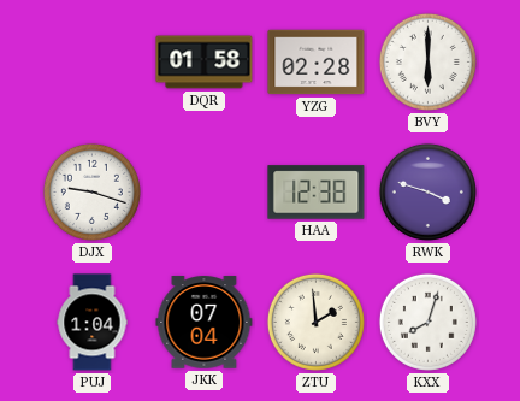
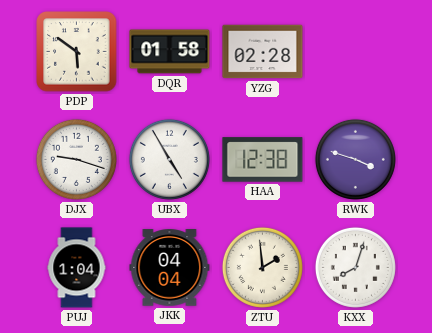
PDP: none -> 5:51 (77, 52)
BVY: 6:00 -> none (427, 61)
UBX: none -> 4:55 (169, 159)
JKK: 07:04 -> 04:04 (170, 268)
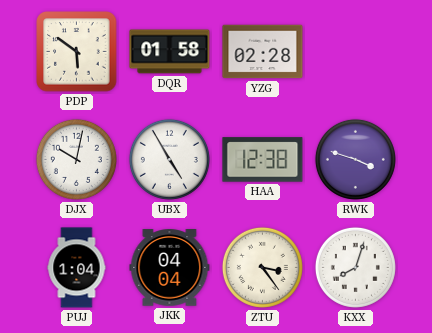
DJX: 9:18 -> 10:02 (76, 159)
ZTU: 1:59 -> 3:24 (262, 267)
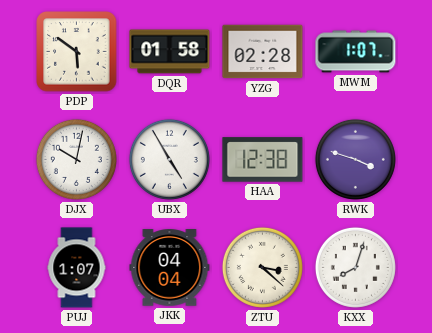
MWM: none -> 1:07 (356, 52)
PUJ: 1:04 -> 1:07 (77, 268)
ZTU: 3:24 -> 3:22 (262, 267)
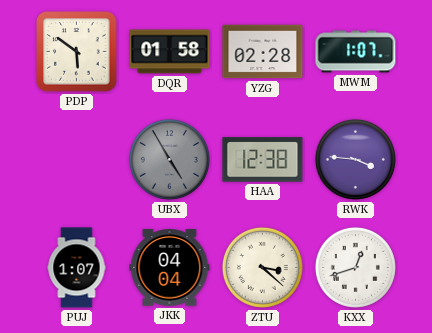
DJX: 10:02 -> none (76, 159)
UBX dial: white -> grey (169, 159)
RWK: 3:48 -> 3:46 (355, 159)
KXX: 8:03 -> 12:42 (355, 267)
